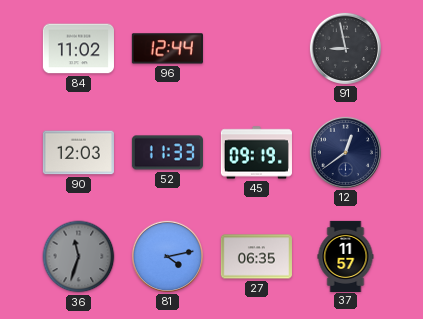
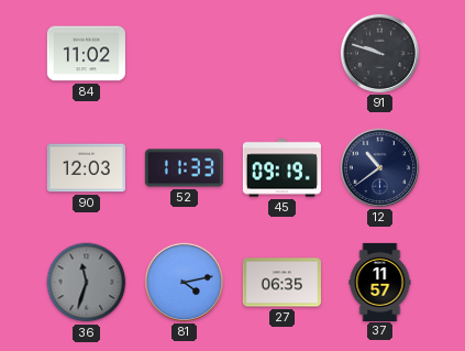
96: 12:44 -> none (167, 49)
91: 8:58 -> 9:48 (379, 53)
12: 12:39 -> 10:39 (379, 167)
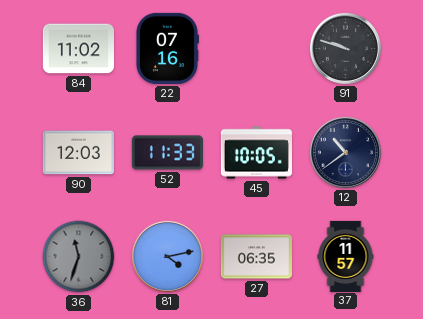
22: none -> 07:16 (168, 48)
45: 09:19 -> 10:05 (256, 153)
